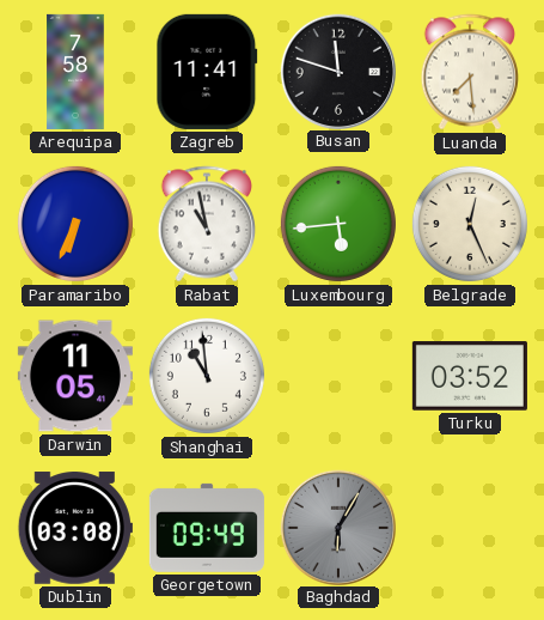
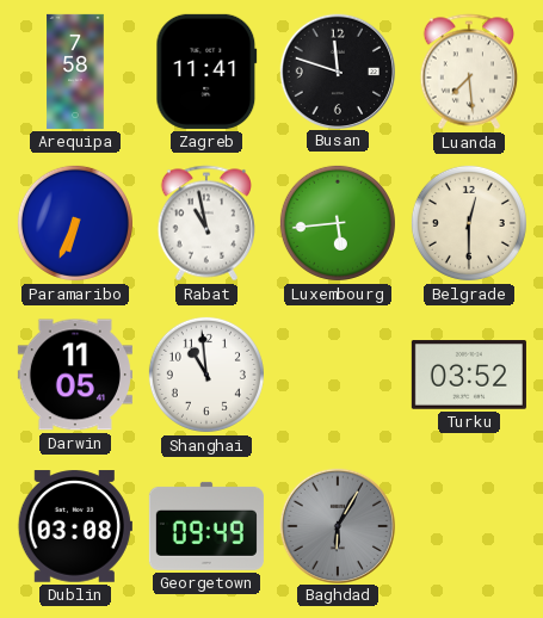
Belgrade: 12:26 -> 12:30 (469, 223)
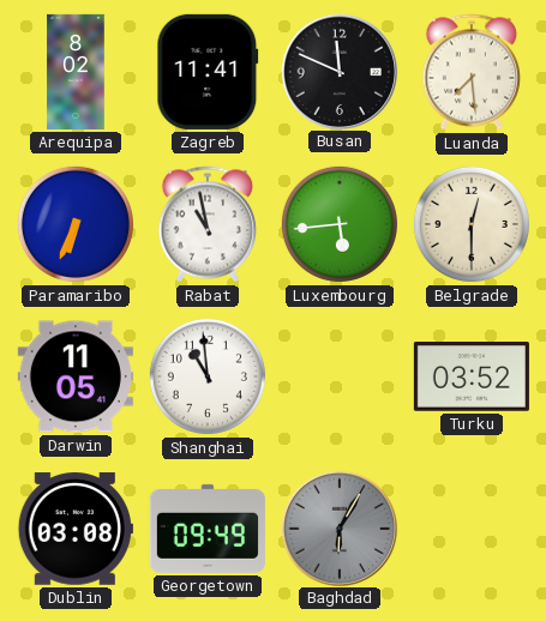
Arequipa: 7:58 -> 8:02 (76, 72)
Busan: 11:48 -> 11:49 (338, 71)
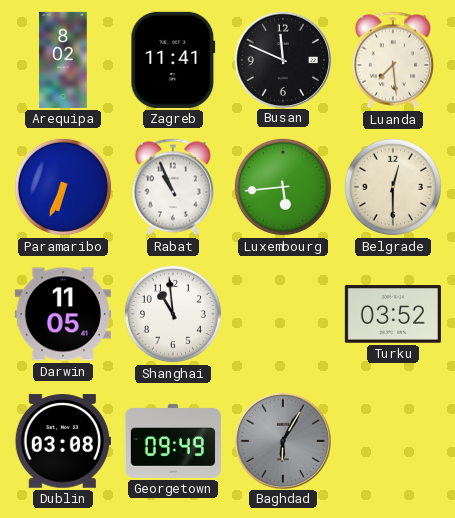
Rabat: 10:58 -> 10:56 (172, 187)
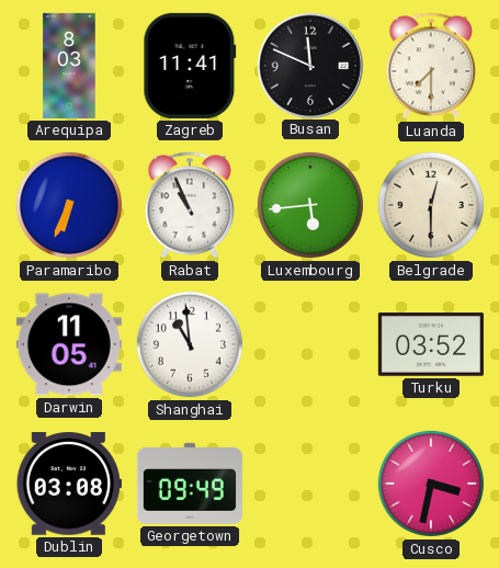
Arequipa: 8:02 -> 8:03 (69, 66)
Luanda: 7:29 -> 7:30 (430, 66)
Baghdad: 6:05 -> none (282, 440)
Cusco: none -> 3:32 (431, 484)
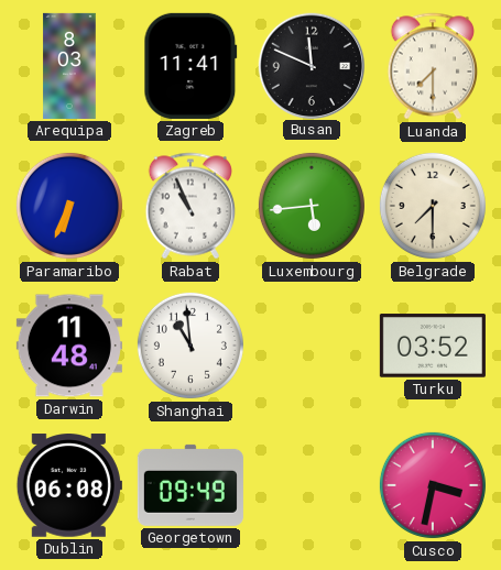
Belgrade: 12:30 -> 7:30 (433, 206)
Darwin: 11:05 -> 11:48 (69, 346)
Dublin: 03:08 -> 06:08 (69, 485)
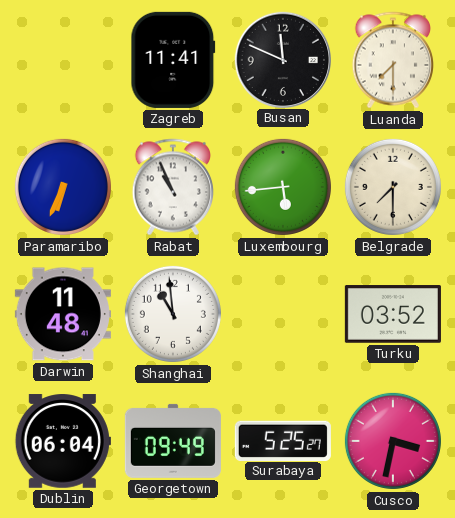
Arequipa: 8:03 -> none (69, 66)
Dublin: 06:08 -> 06:04 (63, 441)
Surabaya: none -> 5:25 (283, 440)
